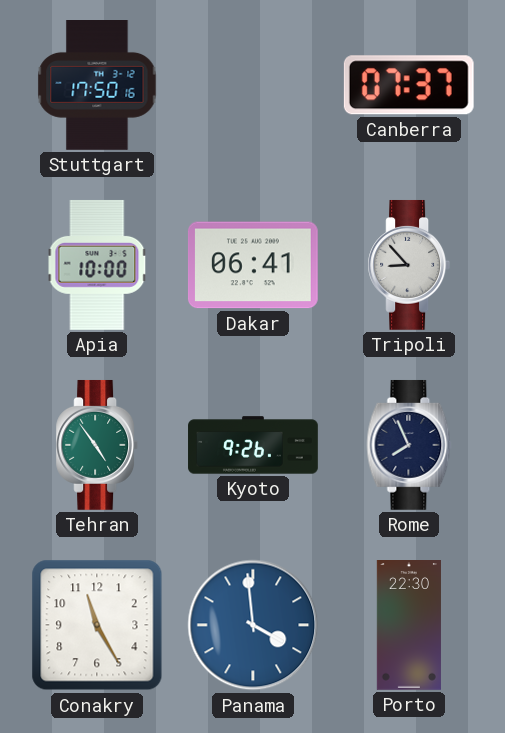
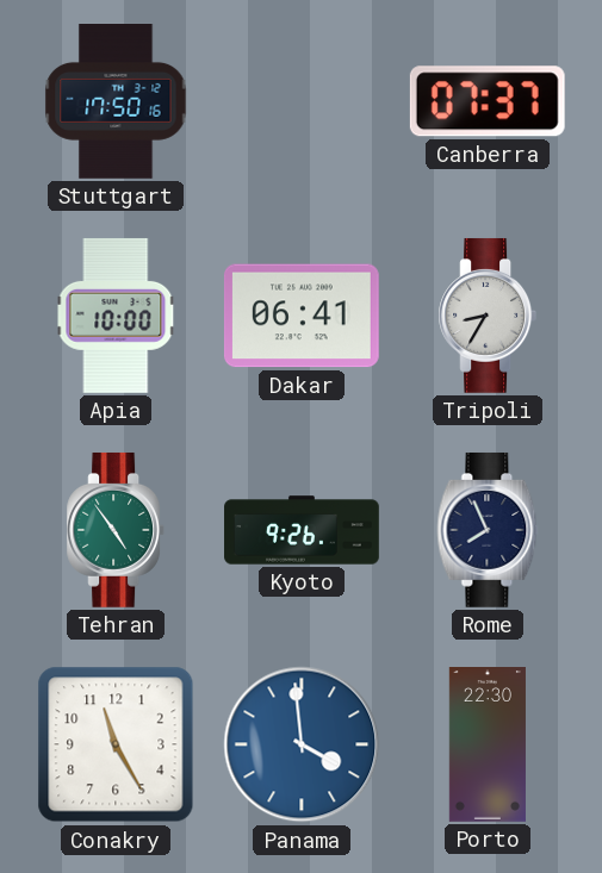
Tripoli: 8:53 -> 8:35 (488, 316)
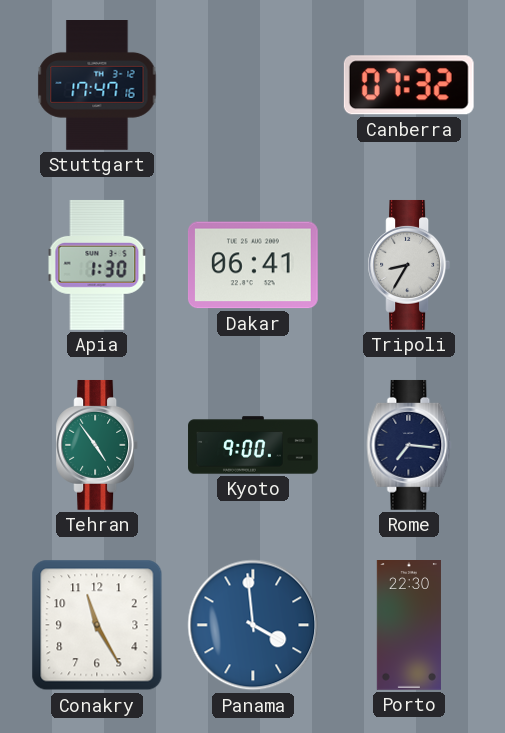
Stuttgart: 17:50 -> 17:47 (97, 86)
Canberra: 07:37 -> 07:32 (409, 85)
Apia: 10:00 -> 1:30 (97, 265)
Kyoto: 9:26 -> 9:00 (253, 445)
Rome: 7:56 -> 7:16 (409, 445)
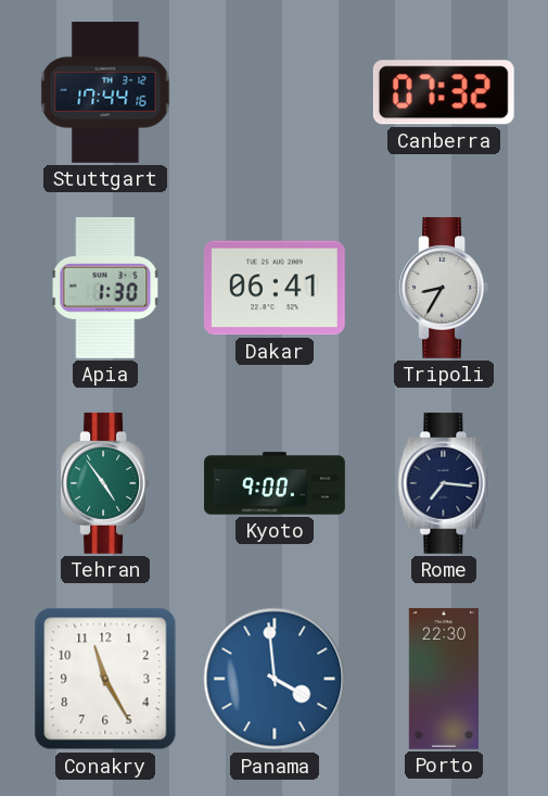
Stuttgart: 17:47 -> 17:44 (105, 93)
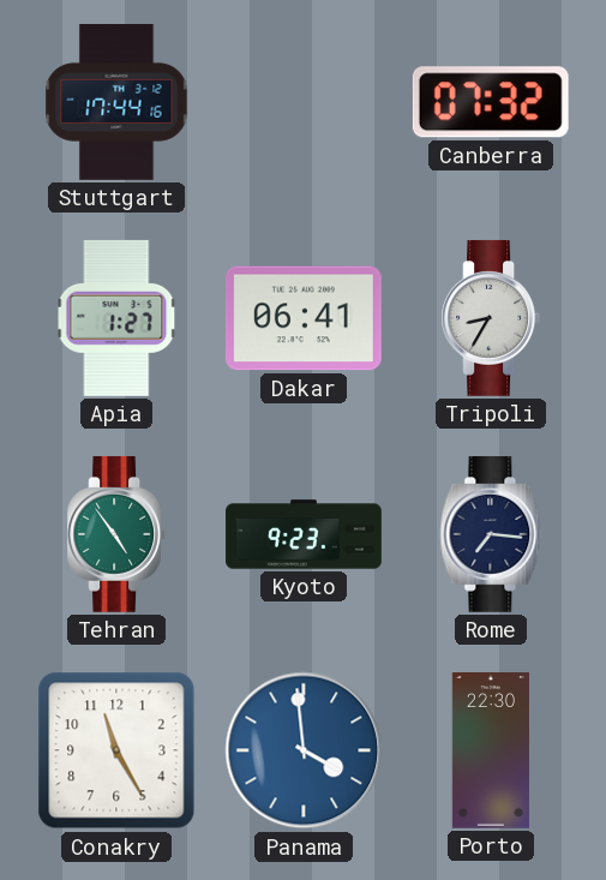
Apia: 1:30 -> 1:27 (116, 318)
Kyoto: 9:00 -> 9:23 (304, 534)
